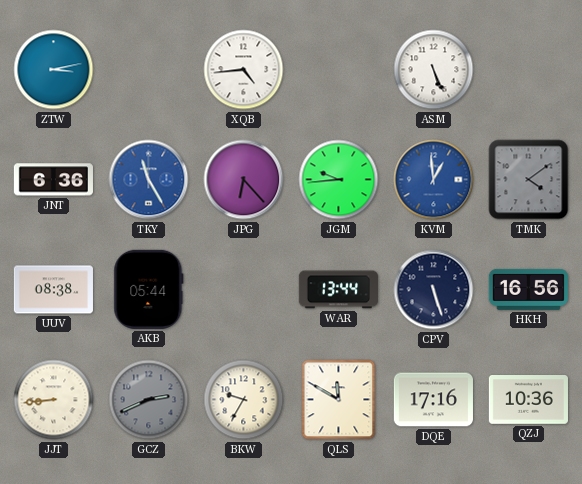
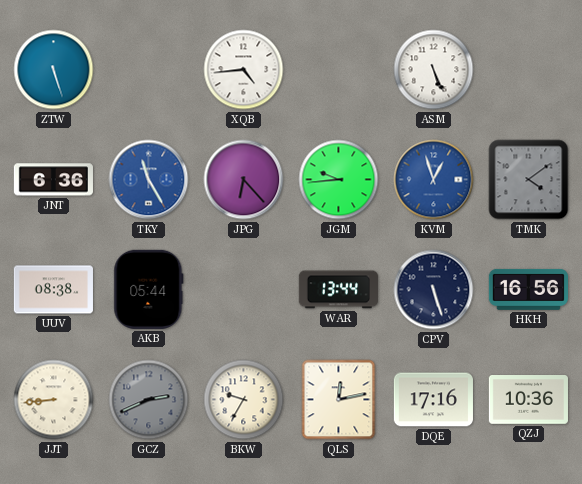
ZTW: 3:13 -> 5:27 (54, 70)
KVM: 12:59 -> 12:57 (434, 180)
QLS: 11:50 -> 12:13 (339, 400)
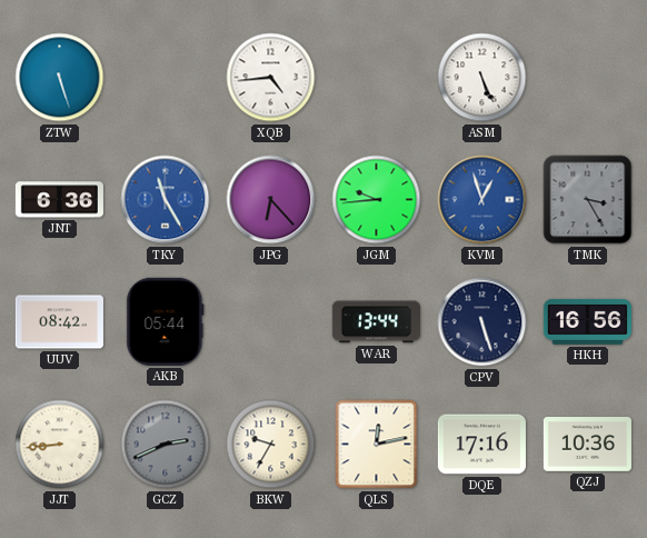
TMK: 4:09 -> 3:25 (588, 200)
UUV: 08:38 -> 08:42 (59, 322)
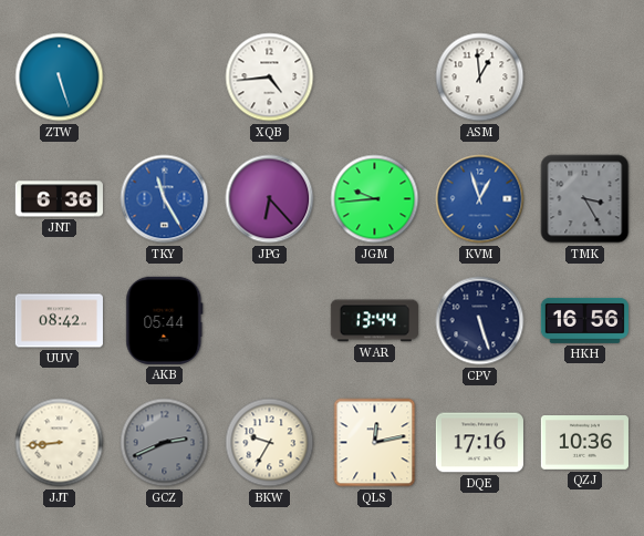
ASM: 5:26 -> 12:59 (480, 78)
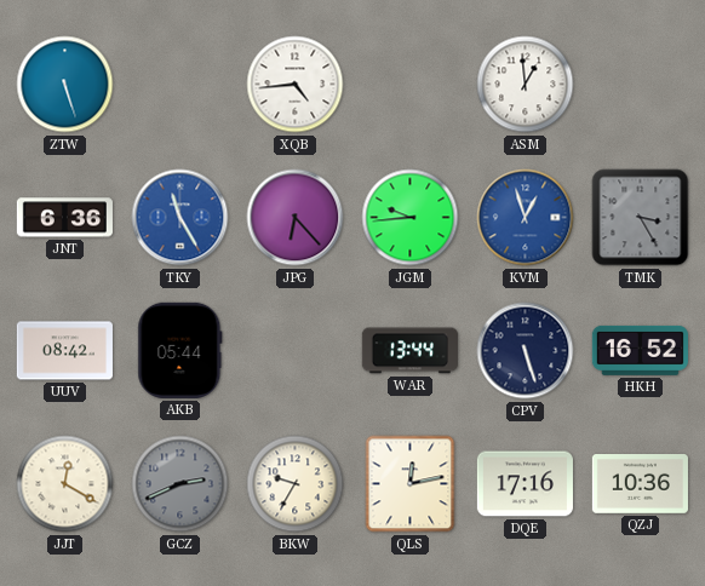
HKH: 16:56 -> 16:52 (640, 350)
JJT: 8:44 -> 12:20 (65, 484)
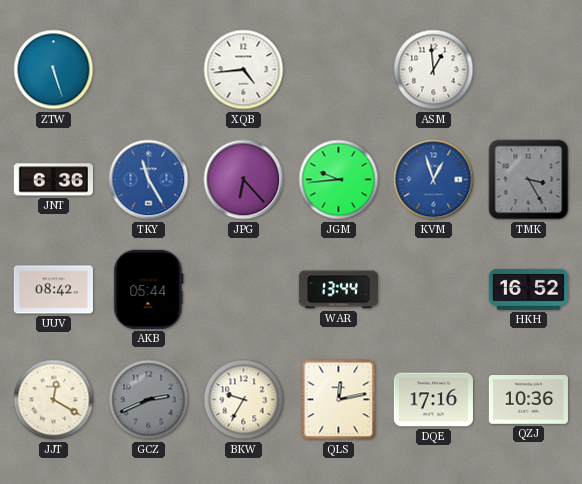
CPV: 5:27 -> none (526, 351)
